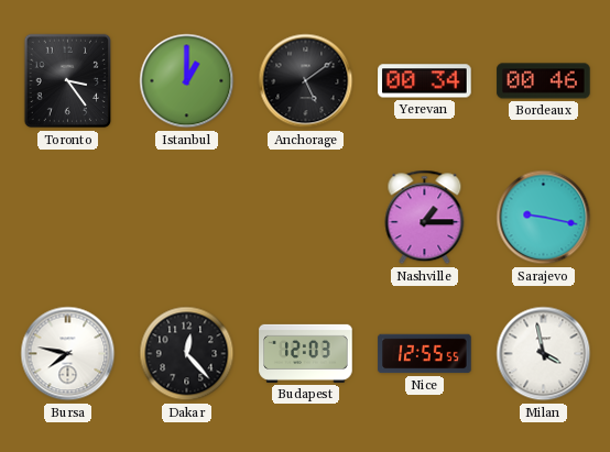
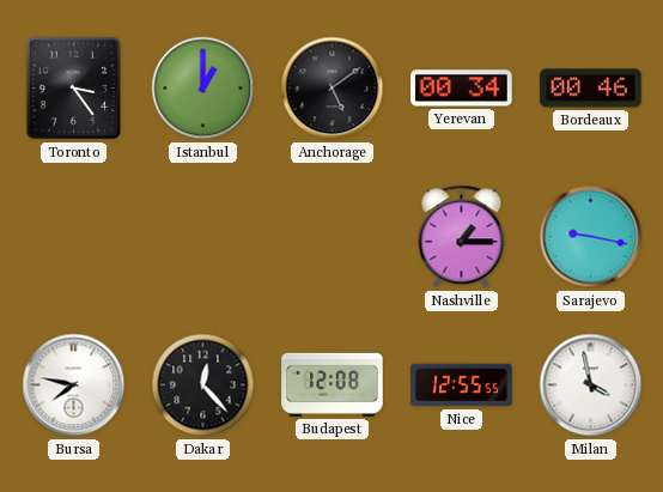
Budapest: 12:03 -> 12:08 (333, 384)
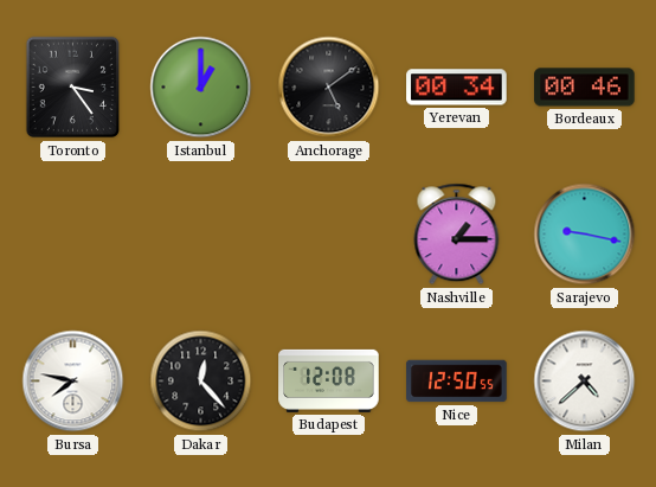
Nice: 12:55 -> 12:50 (457, 382)
Milan: 3:58 -> 4:38 (585, 382)
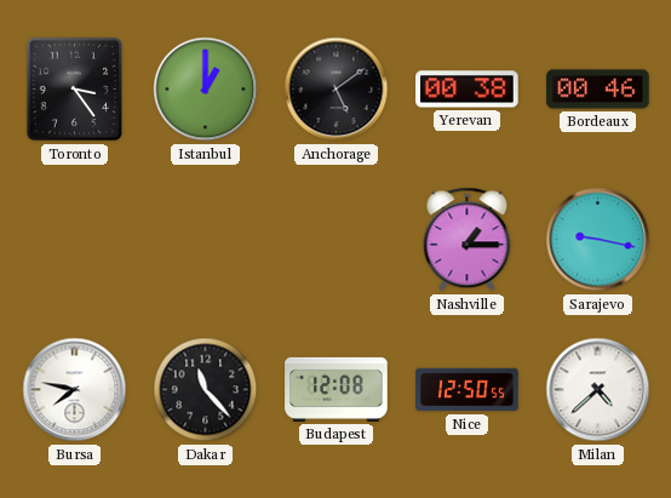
Yerevan: 00:34 -> 00:38 (468, 90)
Dakar: 12:23 -> 11:23 (206, 390)
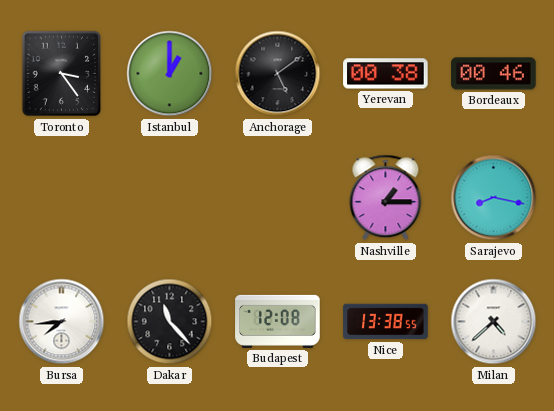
Sarajevo: 9:17 -> 8:17 (494, 198)
Bursa: 7:47 -> 7:44 (62, 322)
Nice: 12:50 -> 13:38 (386, 322)
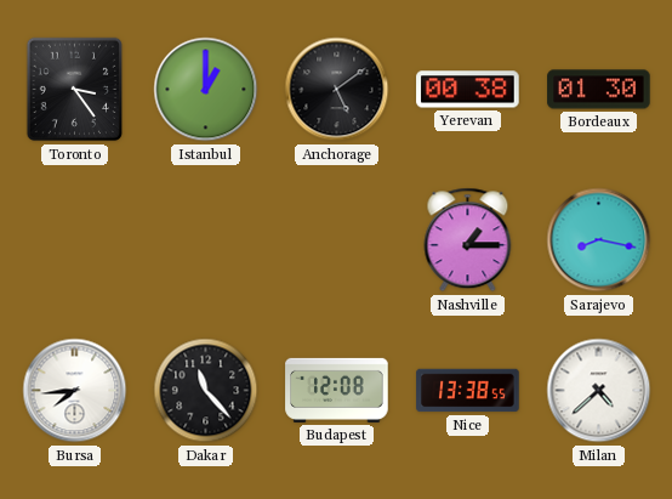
Bordeaux: 00:46 -> 01:30 (599, 90)
